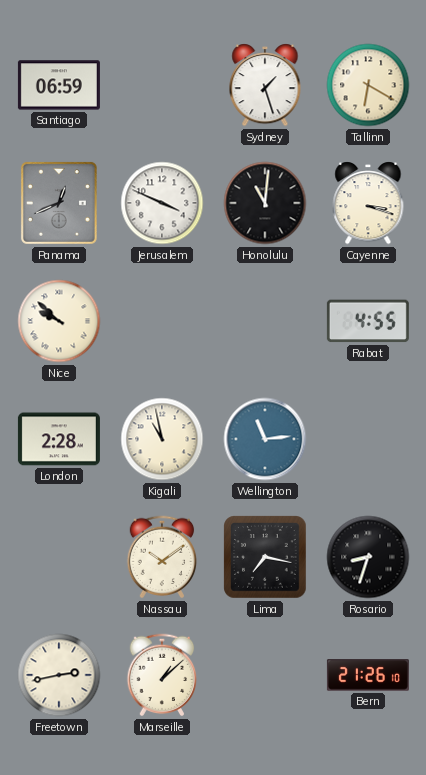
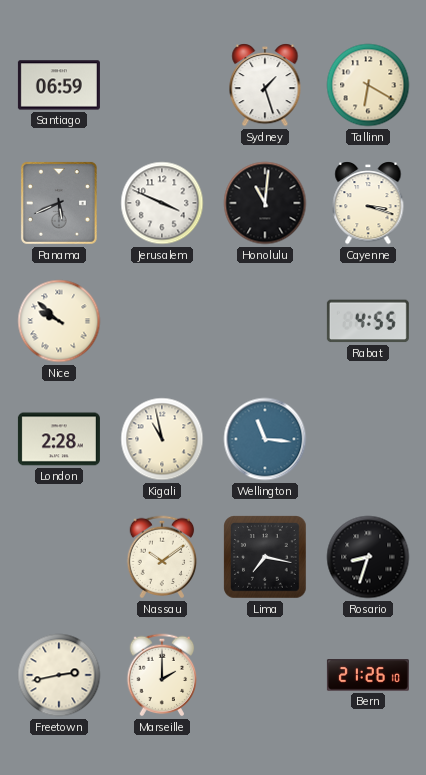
Panama: 12:41 -> 5:41 (59, 203)
Wellington: 11:14 -> 11:16 (265, 439)
Marseille: 1:08 -> 2:00 (162, 675)
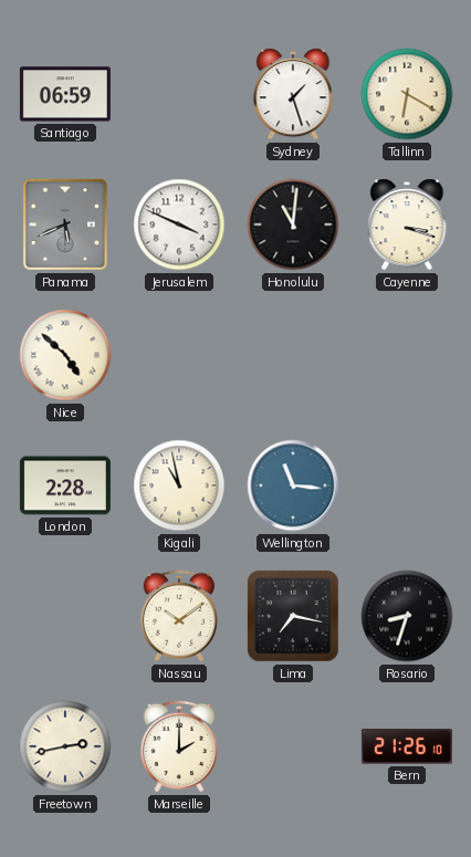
Nice: 9:52 -> 4:52 (65, 355)
Rabat: 4:55 -> none (368, 321)
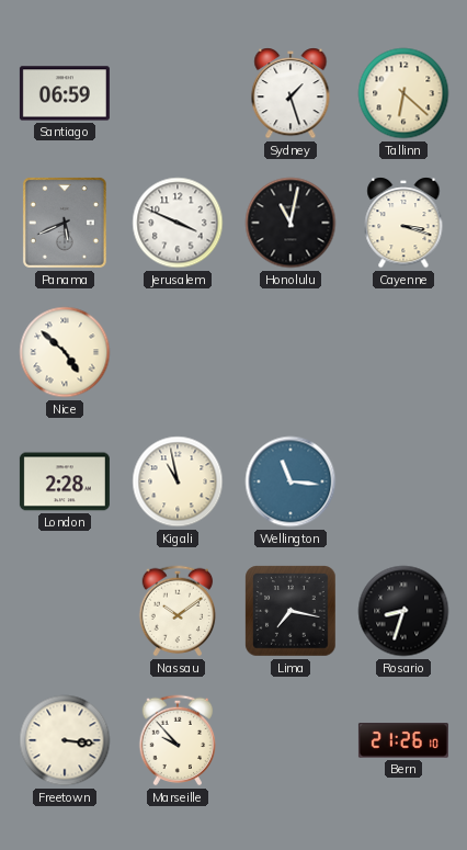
Tallinn: 6:20 -> 6:22 (403, 93)
Honolulu: 11:01 -> 11:02 (291, 223)
Freetown: 2:43 -> 3:16 (65, 740)
Marseille: 2:00 -> 9:53 (178, 740)
